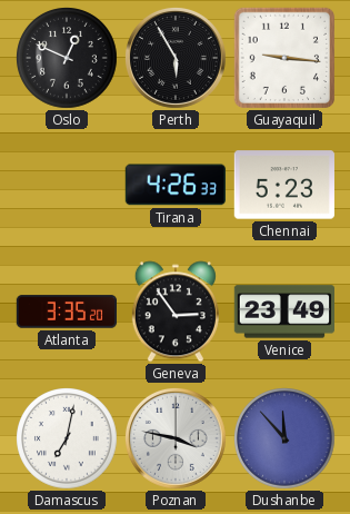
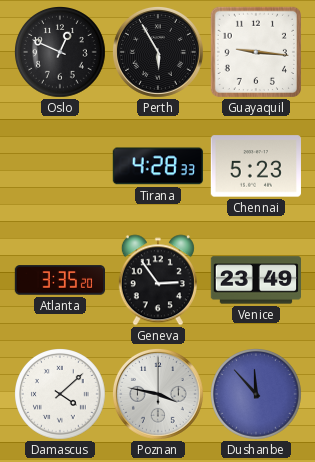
Tirana: 4:26 -> 4:28 (158, 166)
Damascus: 7:02 -> 4:08 (61, 395)
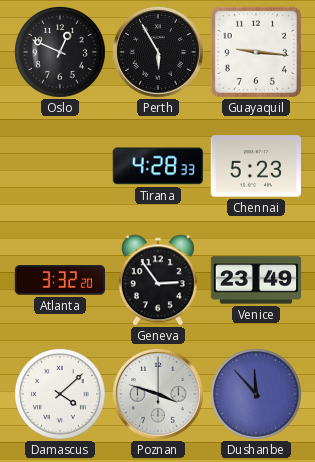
Atlanta: 3:35 -> 3:32 (59, 280)
Poznan: 3:47 -> 3:48 (158, 394)
